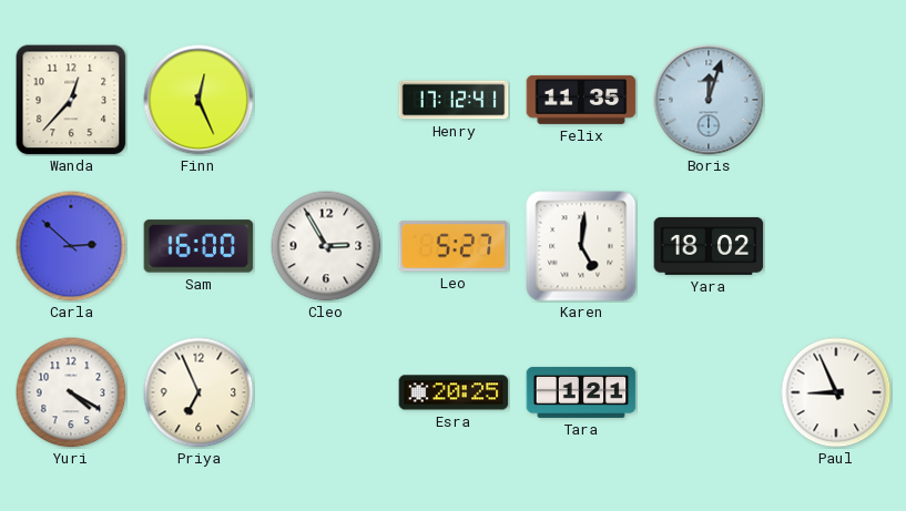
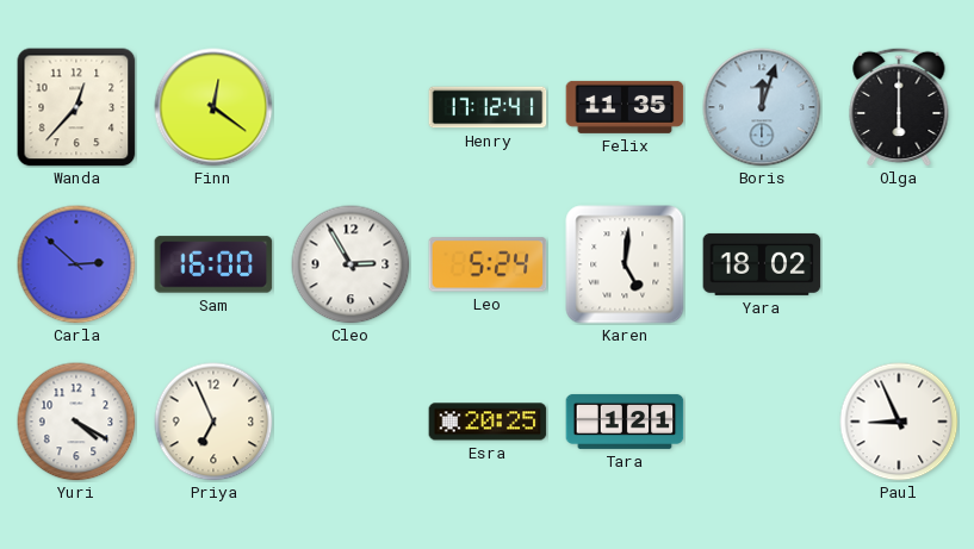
Finn: 12:26 -> 12:21 (213, 107)
Olga: none -> 6:00 (899, 107)
Leo: 5:27 -> 5:24 (488, 264)
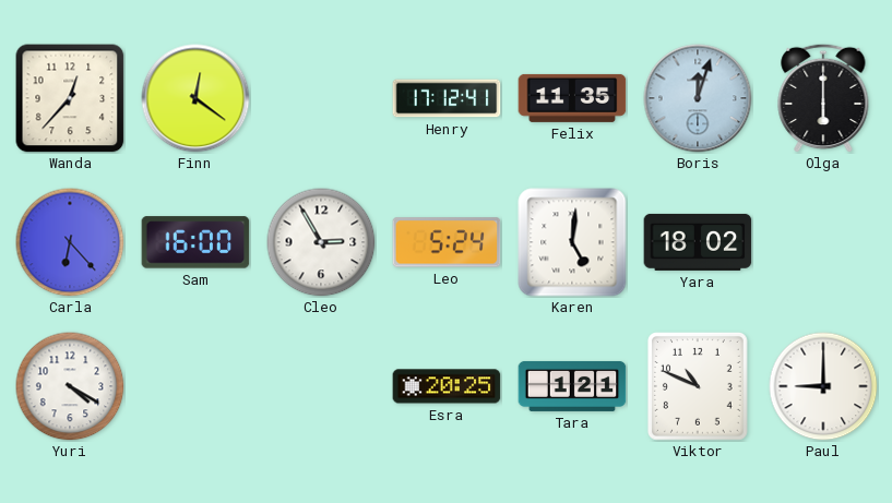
Carla: 2:52 -> 6:23 (70, 242)
Priya: 6:56 -> none (213, 422)
Viktor: none -> 10:49 (698, 386)
Paul: 8:56 -> 9:00 (823, 386)
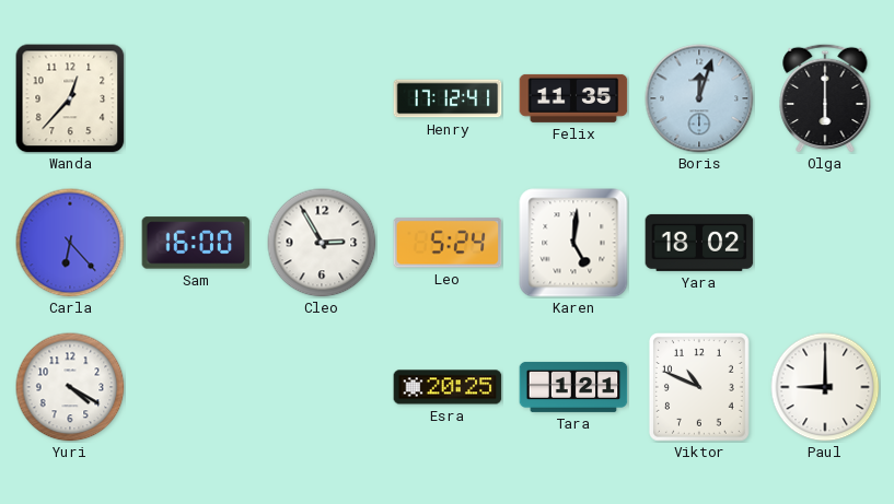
Finn: 12:21 -> none (195, 98)
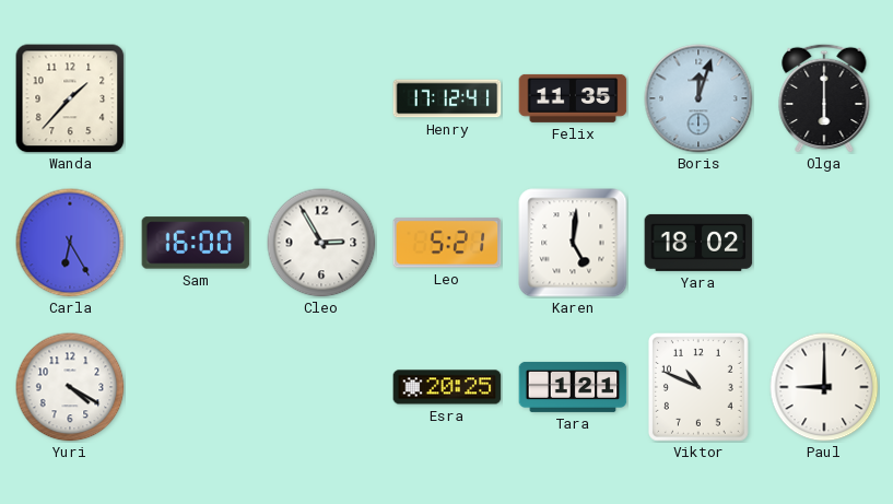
Wanda: 12:37 -> 1:37 (70, 98)
Carla: 6:23 -> 6:25 (70, 243)
Leo: 5:24 -> 5:21 (447, 243)
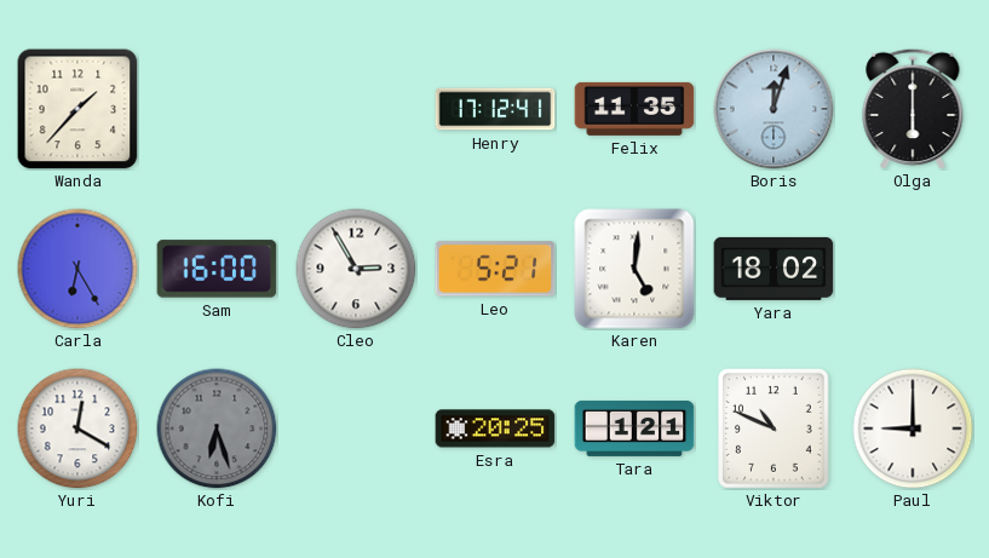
Yuri: 4:20 -> 12:20 (77, 428)
Kofi: none -> 6:27 (217, 428)
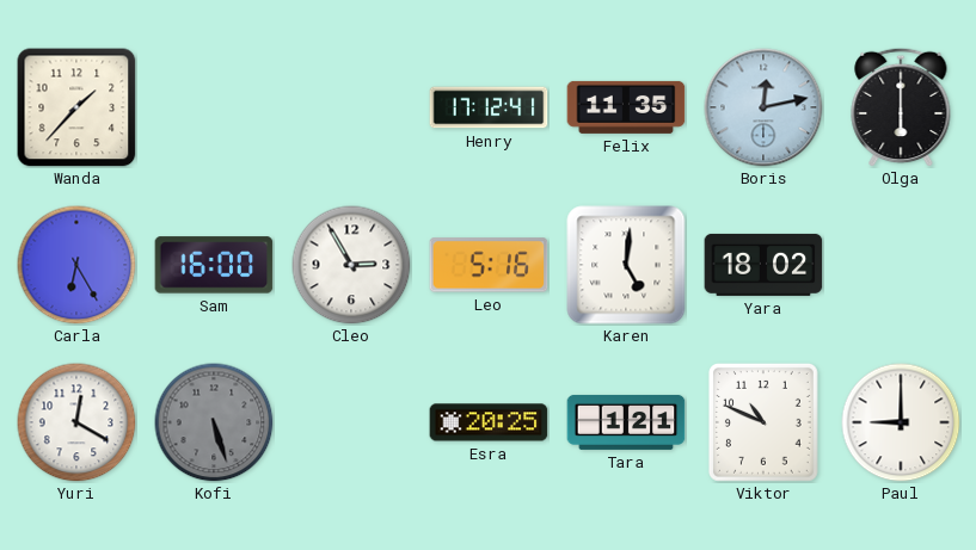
Boris: 12:03 -> 12:13 (763, 107)
Leo: 5:21 -> 5:16 (489, 265)
Kofi: 6:27 -> 5:27 (214, 422)
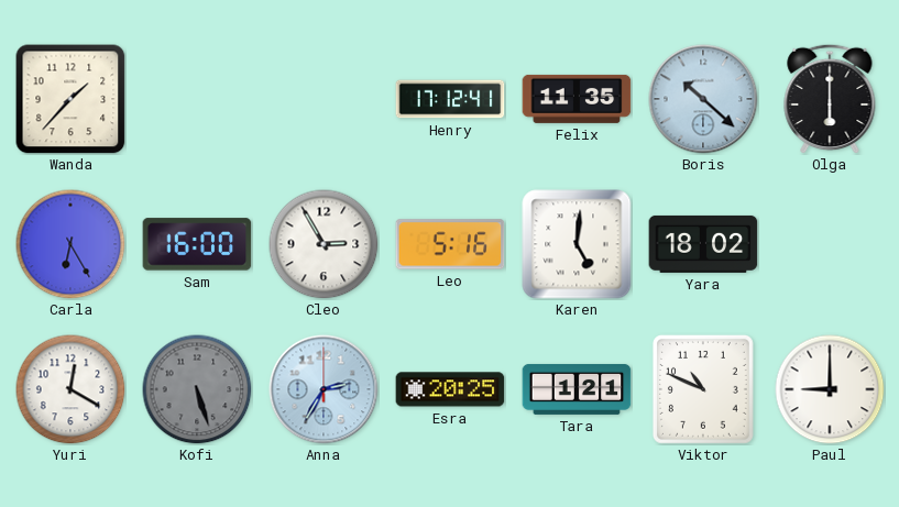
Boris: 12:13 -> 10:22 (703, 99)
Anna: none -> 2:35 (324, 389)
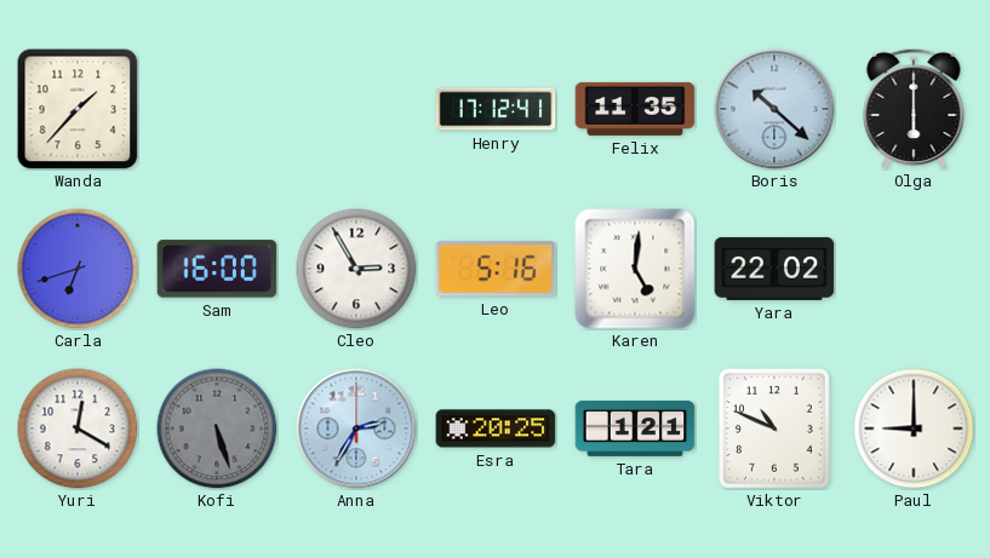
Carla: 6:25 -> 6:42 (78, 269)
Yara: 18:02 -> 22:02 (774, 269)
